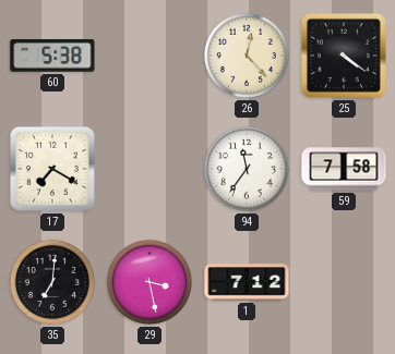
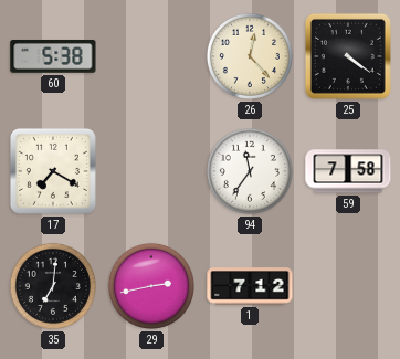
29: 3:28 -> 2:43 (151, 286)
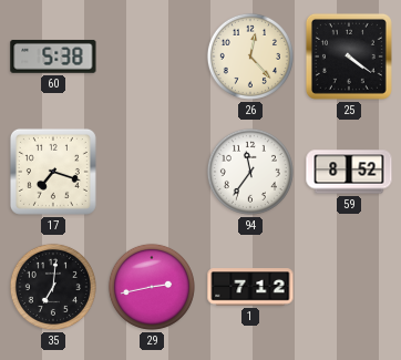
17: 7:20 -> 7:18 (53, 172)
59: 7:58 -> 8:52 (349, 172)
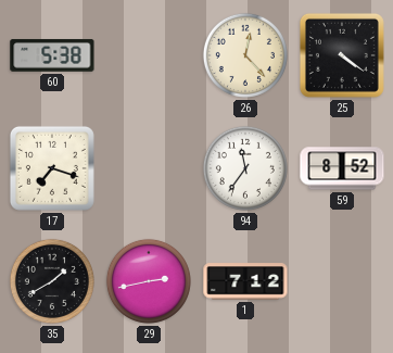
35: 7:01 -> 1:40 (52, 281)
